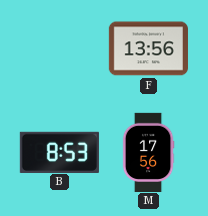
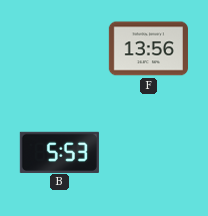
B: 8:53 -> 5:53 (59, 152)
M: 17:56 -> none (148, 152)
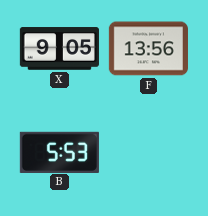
X: none -> 9:05 (59, 49)
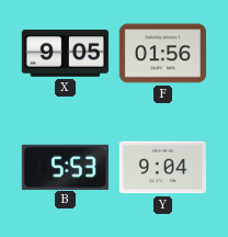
F: 13:56 -> 01:56 (162, 54)
Y: none -> 9:04 (162, 168)
